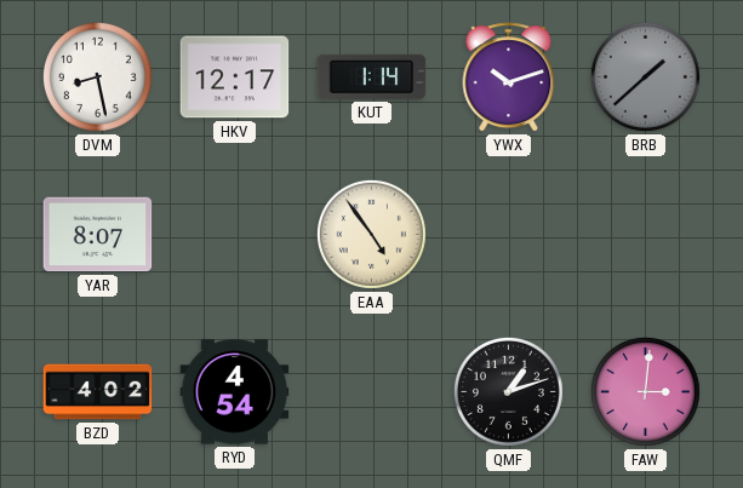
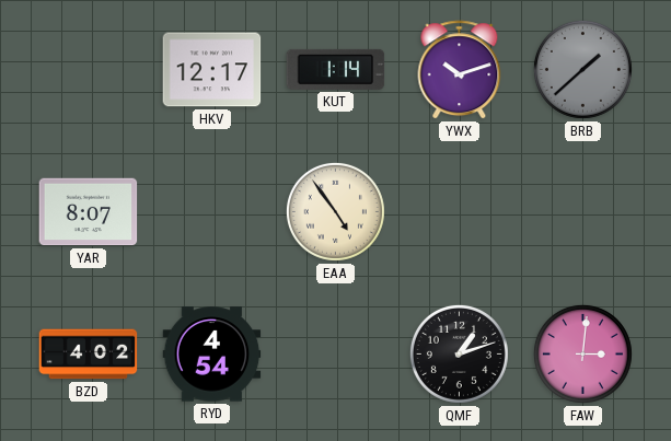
DVM: 8:28 -> none (97, 76)
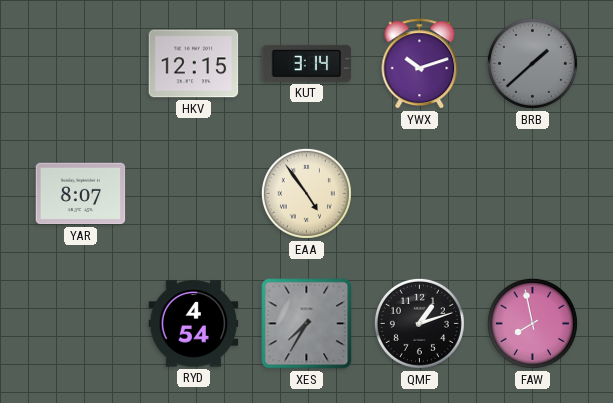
HKV: 12:17 -> 12:15 (194, 64)
KUT: 1:14 -> 3:14 (307, 63)
BZD: 4:02 -> none (89, 355)
XES: none -> 7:35 (307, 324)
FAW: 3:01 -> 7:58 (532, 323)
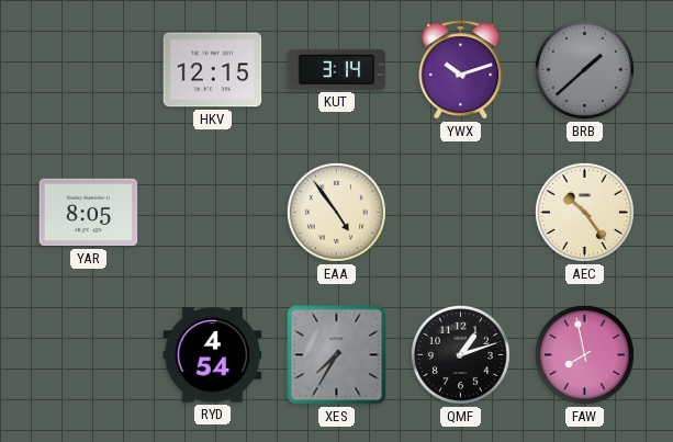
YAR: 8:07 -> 8:05 (89, 213)
AEC: none -> 10:24 (584, 212)
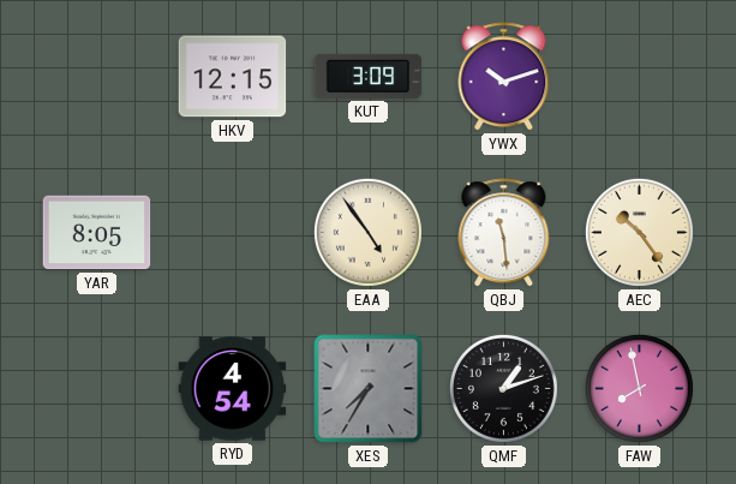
KUT: 3:14 -> 3:09 (369, 76)
BRB: 1:38 -> none (584, 69)
QBJ: none -> 11:29 (504, 233)
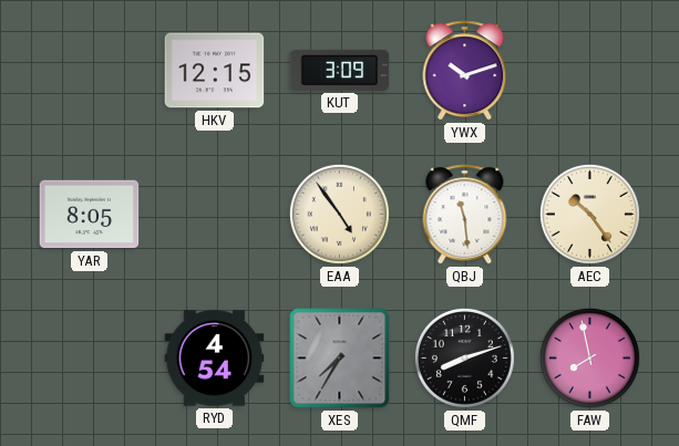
QMF: 1:12 -> 8:12 (464, 357)
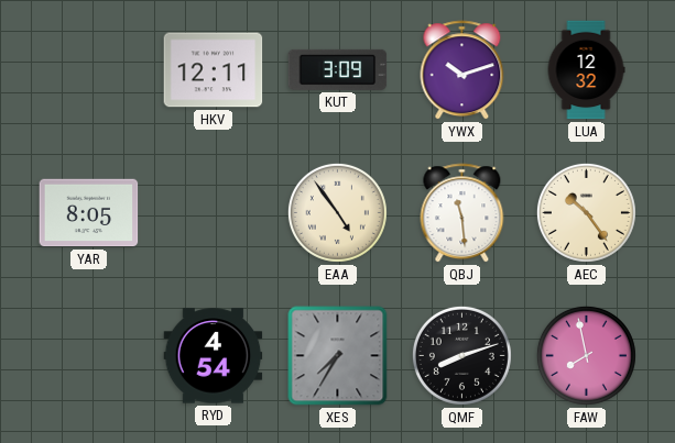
HKV: 12:15 -> 12:11 (214, 70)
LUA: none -> 12:32 (586, 70)
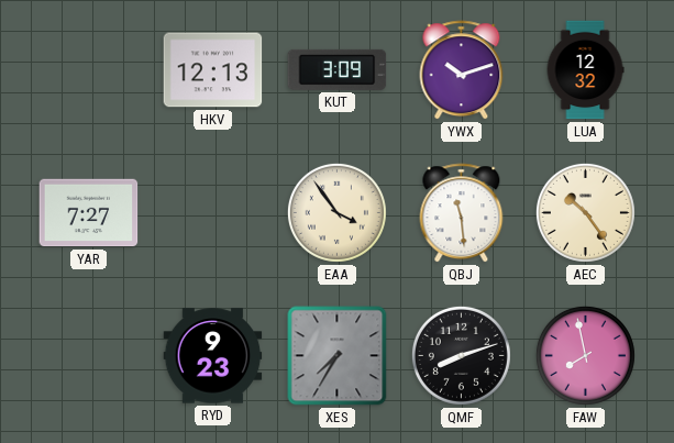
HKV: 12:11 -> 12:13 (213, 70)
YAR: 8:05 -> 7:27 (89, 213)
EAA: 4:54 -> 3:54 (336, 212)
RYD: 4:54 -> 9:23 (213, 356)
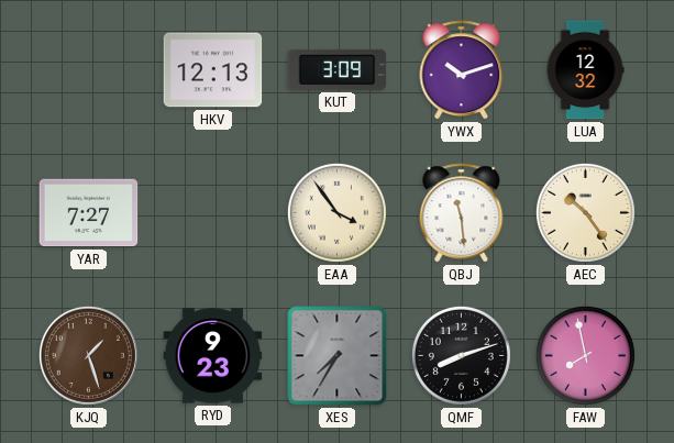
KJQ: none -> 1:27 (88, 355)
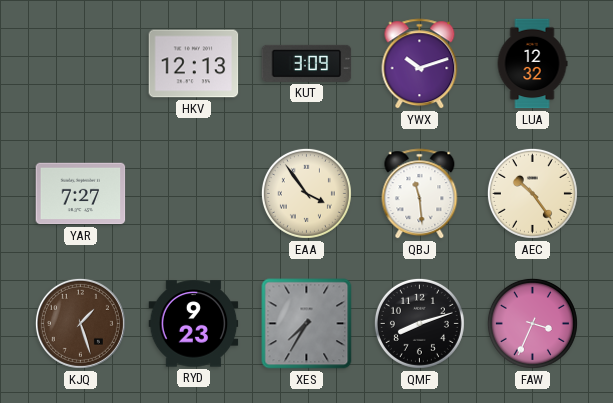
FAW: 7:58 -> 3:34 (532, 323)
